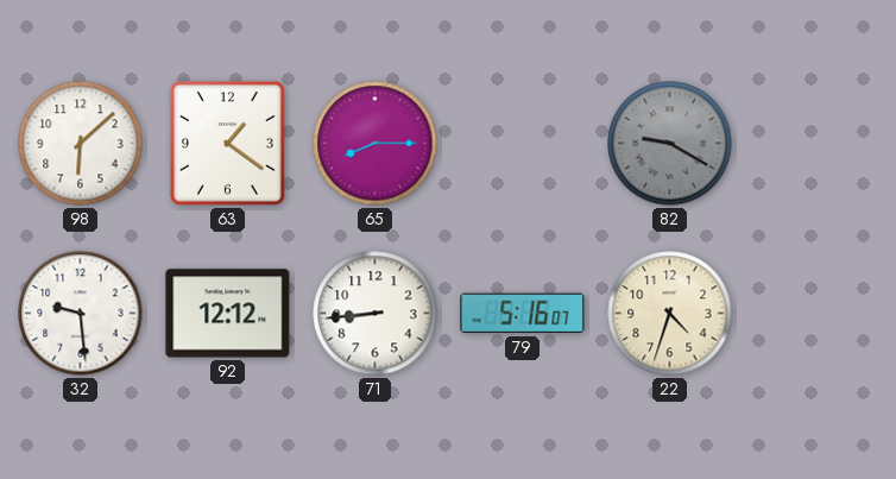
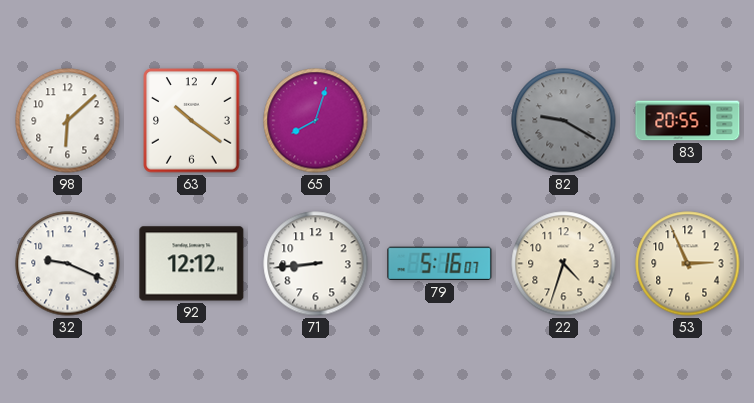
63: 1:21 -> 10:21 (192, 121)
65: 8:15 -> 8:03 (316, 121)
83: none -> 20:55 (688, 121)
32: 9:29 -> 9:19 (68, 264)
53: none -> 2:56 (688, 264)
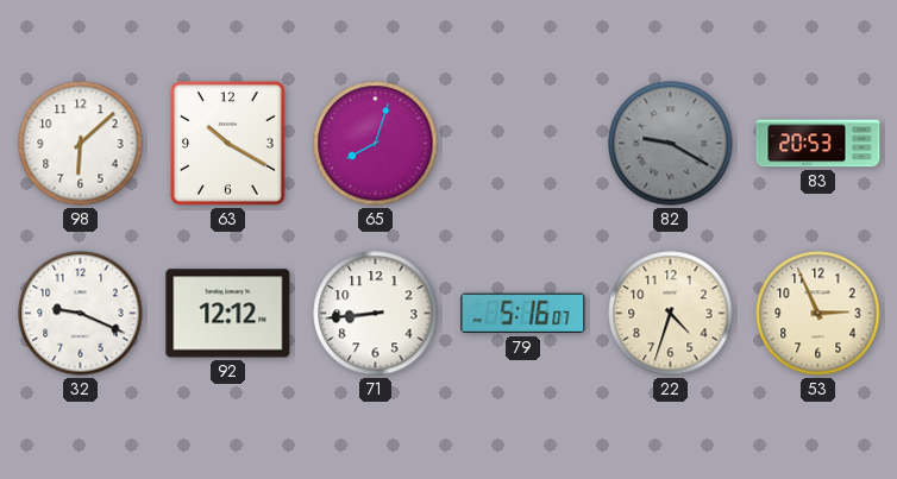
63: 10:21 -> 10:20 (228, 144)
83: 20:55 -> 20:53 (818, 144)
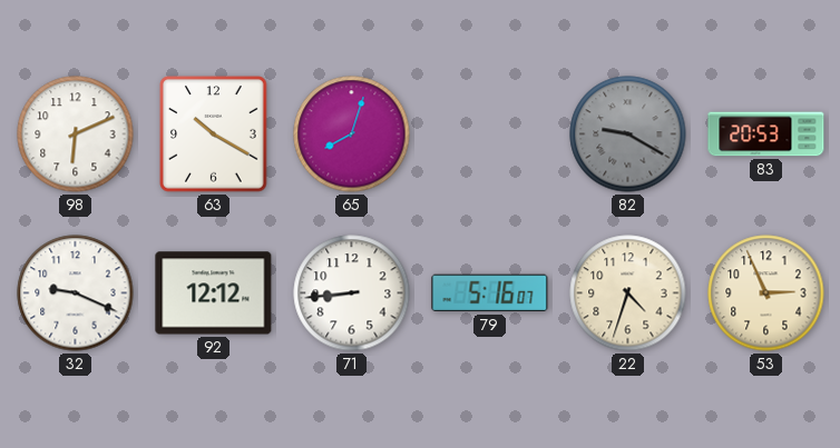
98: 6:08 -> 6:11 (76, 135)
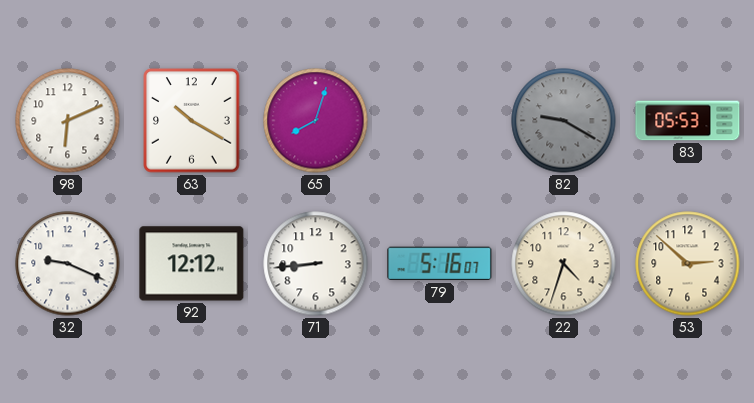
83: 20:53 -> 05:53 (688, 121)
53: 2:56 -> 2:52 (688, 264)
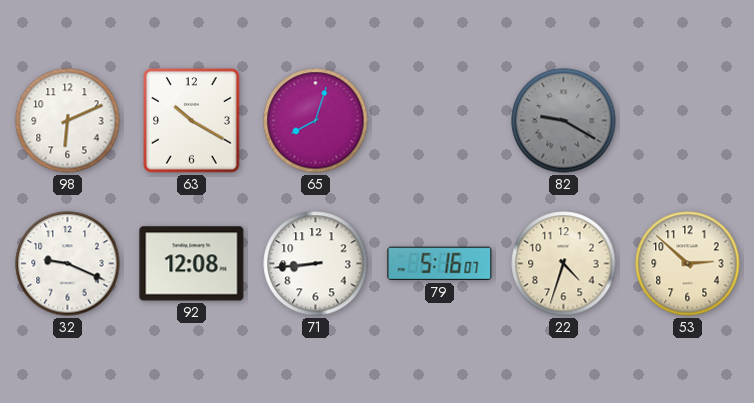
83: 05:53 -> none (688, 121)
92: 12:12 -> 12:08 (192, 264)
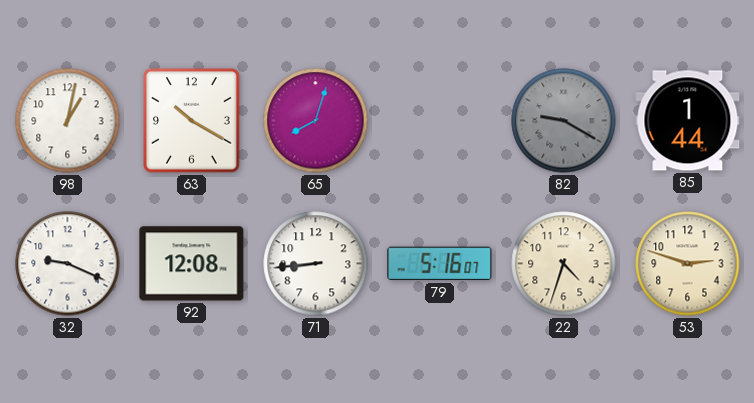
98: 6:11 -> 1:02 (68, 121)
85: none -> 1:44 (688, 121)
53: 2:52 -> 2:48 (688, 264)
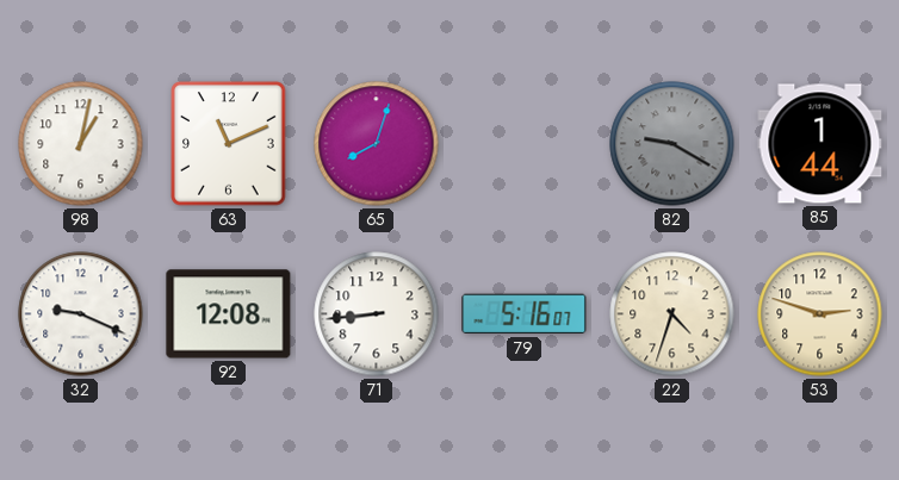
63: 10:20 -> 11:11 (229, 144)
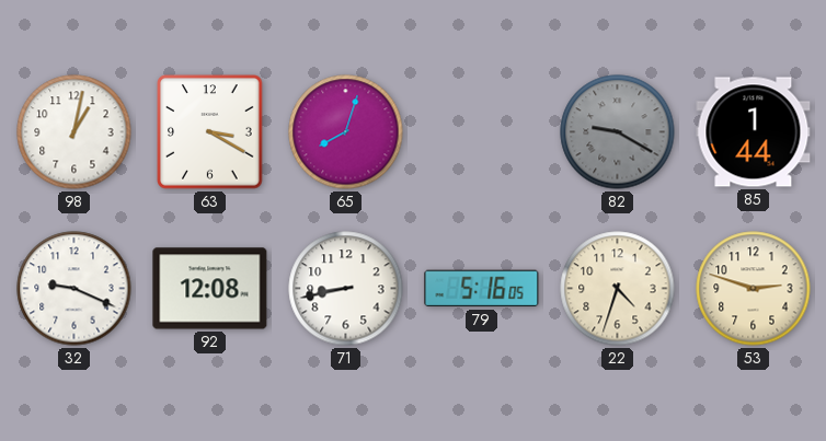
63: 11:11 -> 3:20 (210, 132)
71: 8:44 -> 8:43 (346, 289)
79: 5:16:07 -> 5:16:05 (482, 289)
